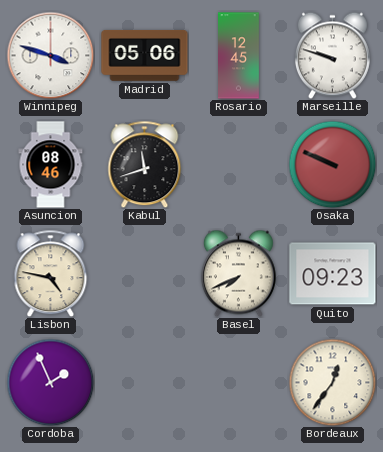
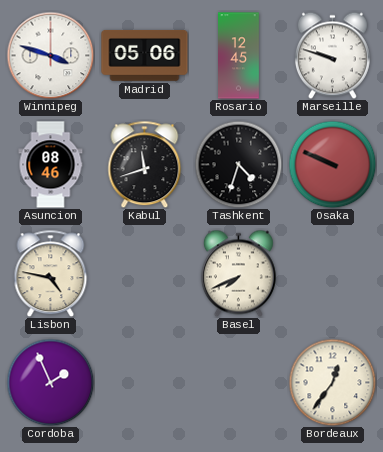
Tashkent: none -> 4:33 (238, 164)
Quito: 09:23 -> none (333, 274)
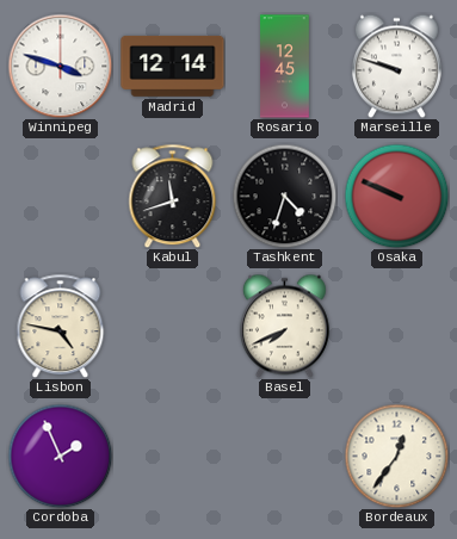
Madrid: 05:06 -> 12:14 (173, 66)
Asuncion: 08:46 -> none (51, 165)
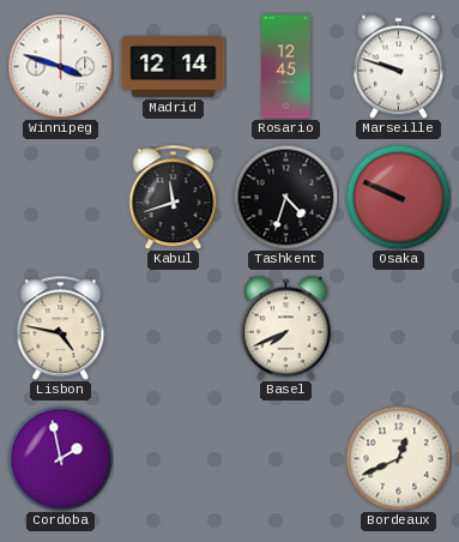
Cordoba: 1:56 -> 1:58 (60, 458)
Bordeaux: 12:36 -> 12:41 (398, 458)
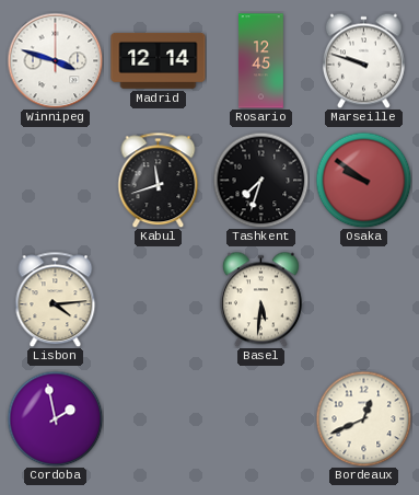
Tashkent: 4:33 -> 7:33 (260, 180)
Osaka: 9:49 -> 9:51 (363, 180)
Lisbon: 4:47 -> 4:14 (56, 299)
Basel: 7:41 -> 5:31 (260, 299)
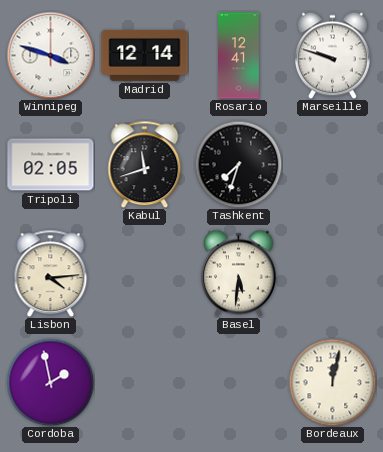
Rosario: 12:45 -> 12:41 (239, 56)
Tripoli: none -> 02:05 (51, 165)
Osaka: 9:51 -> none (363, 180)
Bordeaux: 12:41 -> 12:02 (332, 382)
